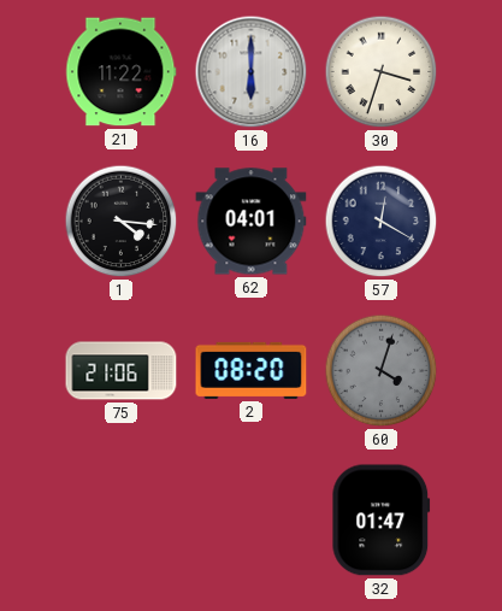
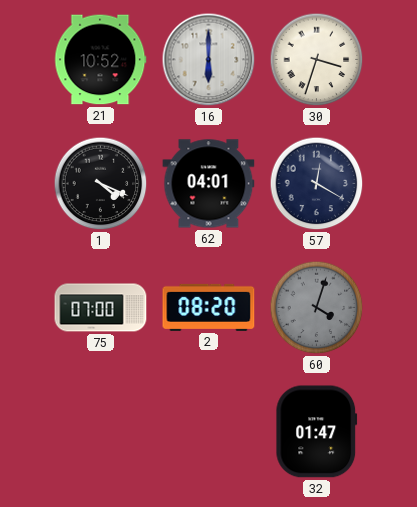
21: 11:22 -> 10:52 (101, 60)
1: 4:16 -> 4:19 (101, 184)
75: 21:06 -> 07:00 (101, 308)
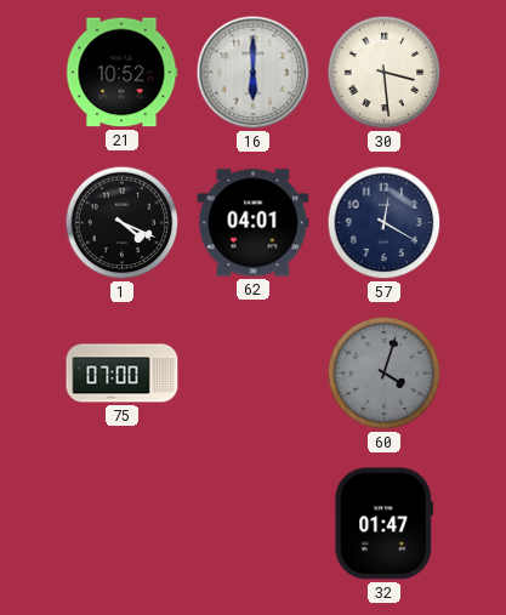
30: 3:33 -> 3:29 (385, 73)
2: 08:20 -> none (209, 307)
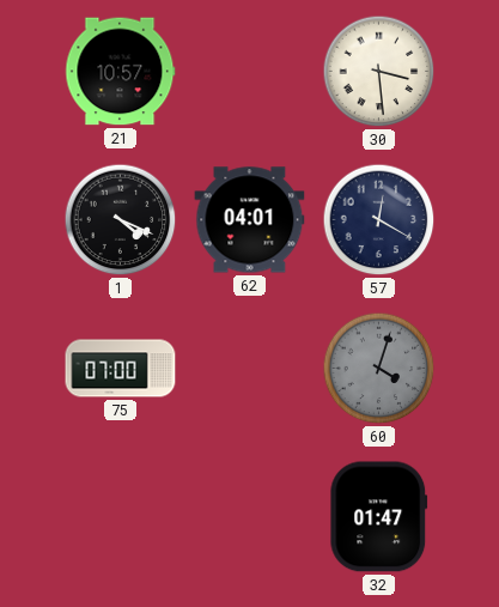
21: 10:52 -> 10:57 (121, 72)
16: 6:00 -> none (254, 73)
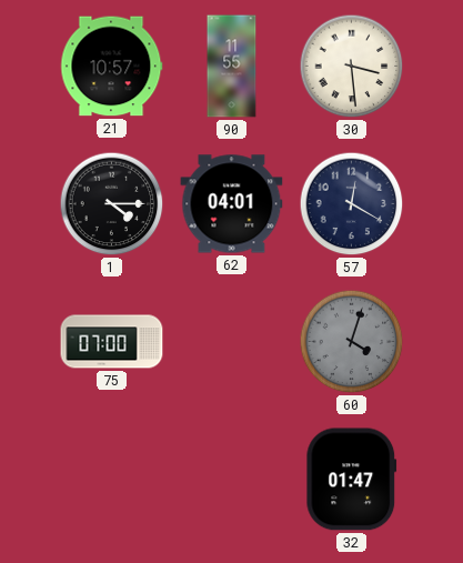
90: none -> 11:55 (232, 67)
1: 4:19 -> 4:15 (112, 204)
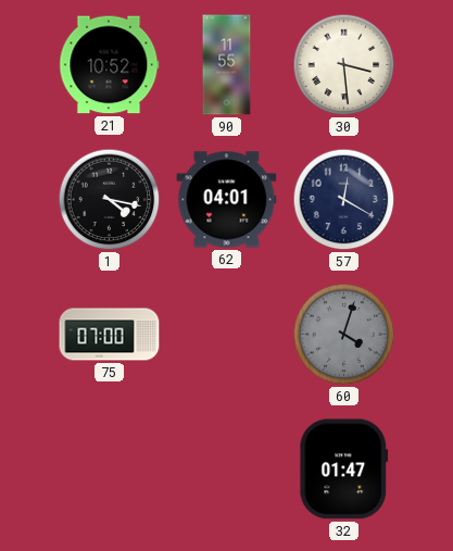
21: 10:57 -> 10:52 (110, 65)
1: 4:15 -> 4:17 (110, 200)
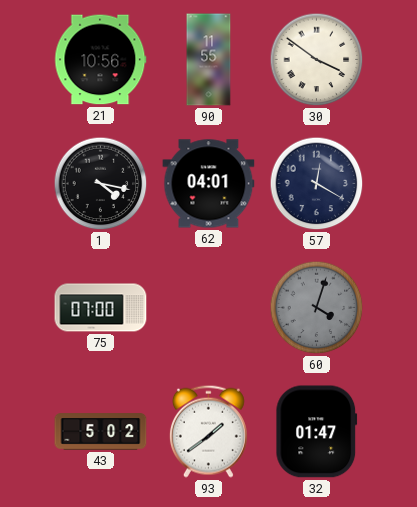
21: 10:52 -> 10:56 (101, 60)
30: 3:29 -> 3:51 (317, 60)
43: none -> 5:02 (101, 432)
93: none -> 1:39 (208, 431)
